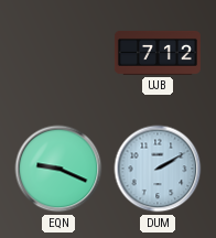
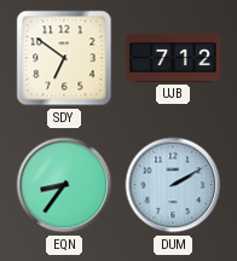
SDY: none -> 6:51 (64, 58)
EQN: 9:19 -> 8:36 (64, 185)
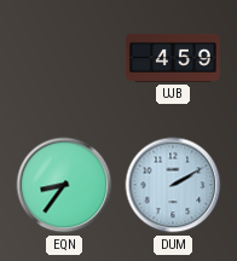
SDY: 6:51 -> none (64, 58)
UJB: 7:12 -> 4:59 (173, 58)
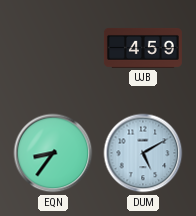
DUM: 2:10 -> 5:10 (143, 153)
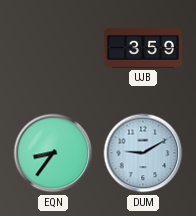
UJB: 4:59 -> 3:59 (143, 48)
DUM: 5:10 -> 9:10 (143, 153)
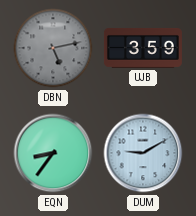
DBN: none -> 5:13 (53, 48)
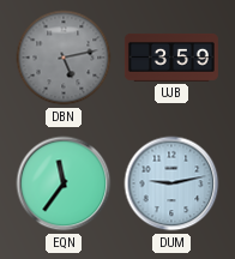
EQN: 8:36 -> 11:36 (64, 183)
DUM: 9:10 -> 9:13 (171, 183)
